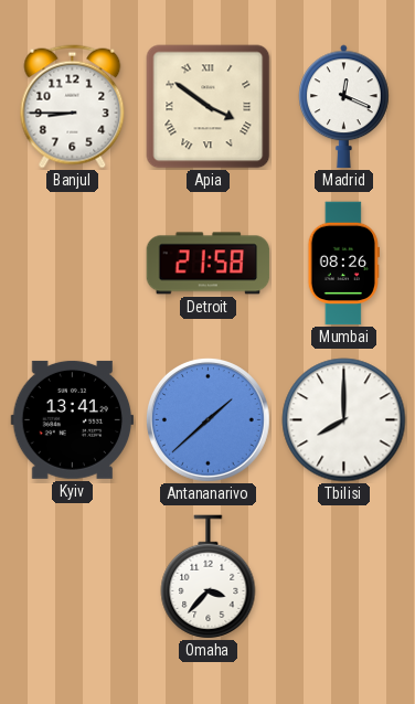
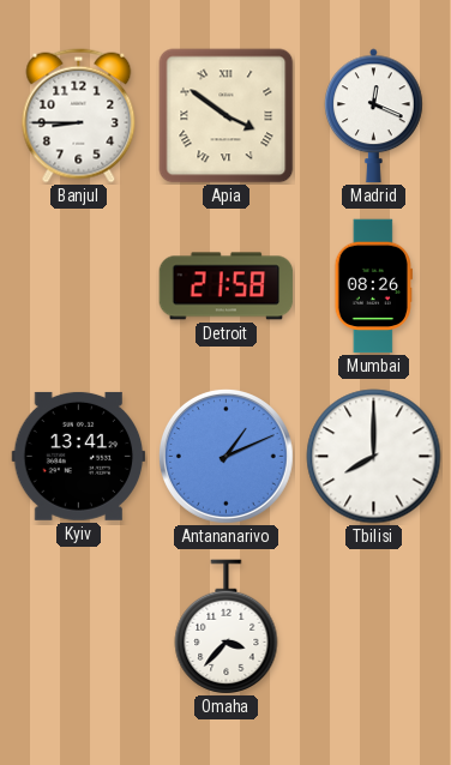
Antananarivo: 1:38 -> 1:11 (225, 456)
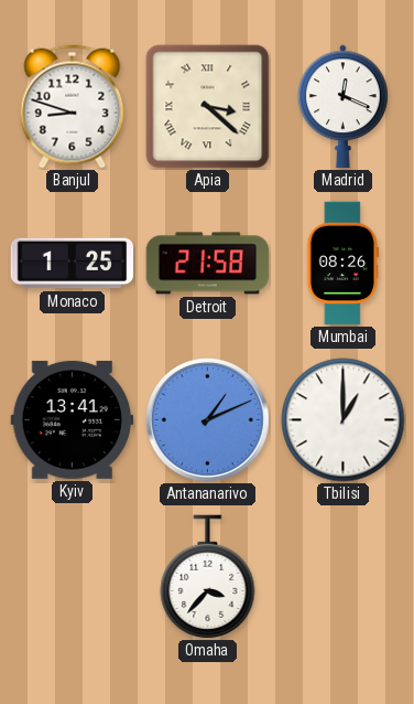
Banjul: 8:45 -> 8:48 (73, 107)
Apia: 3:51 -> 3:22 (208, 107)
Monaco: none -> 1:25 (73, 264)
Tbilisi: 8:00 -> 1:00 (344, 420)
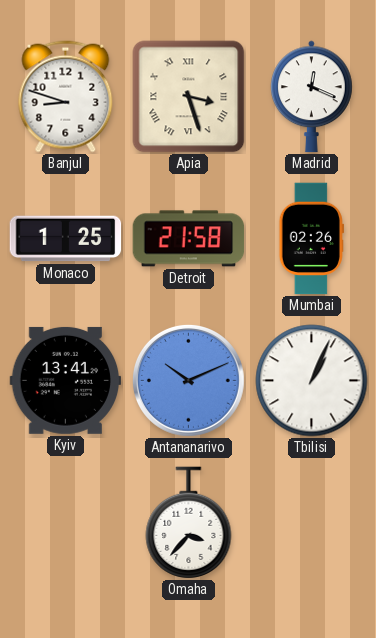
Apia: 3:22 -> 3:27 (189, 97)
Mumbai: 08:26 -> 02:26 (311, 239)
Antananarivo: 1:11 -> 10:11 (188, 380)
Tbilisi: 1:00 -> 1:04 (312, 381)
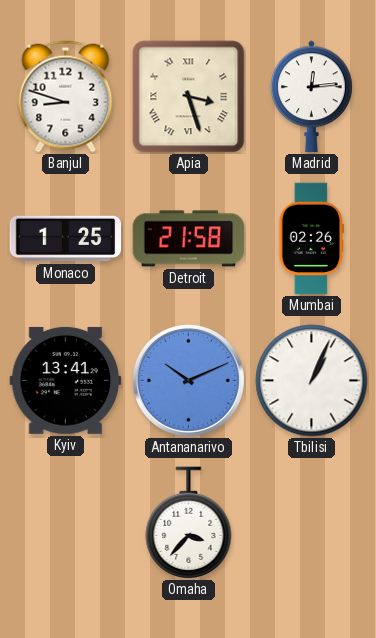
Madrid: 12:19 -> 12:14 (312, 97)
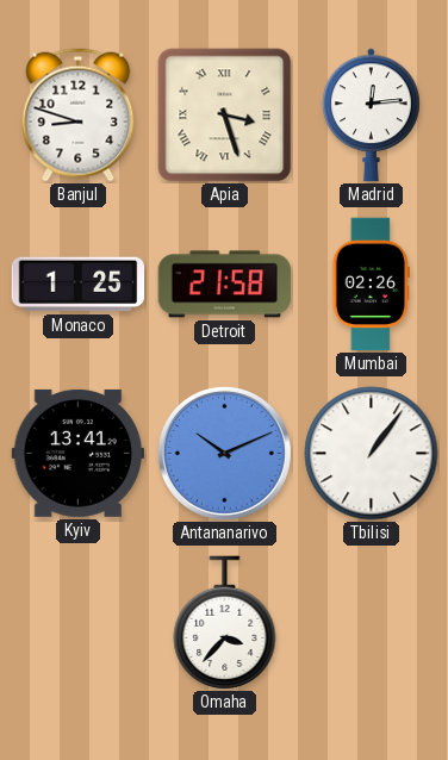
Tbilisi: 1:04 -> 1:06 (372, 454)
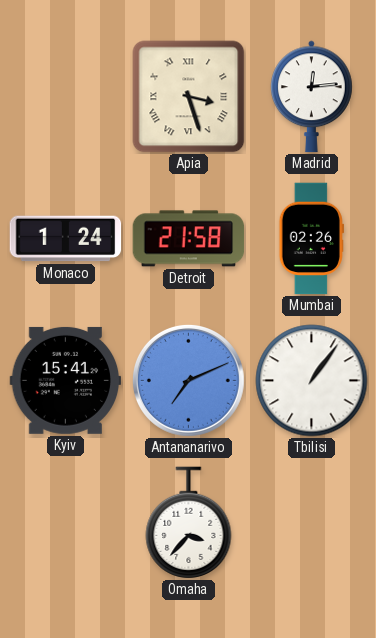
Banjul: 8:48 -> none (79, 116)
Monaco: 1:25 -> 1:24 (66, 239)
Kyiv: 13:41 -> 15:41 (66, 380)
Antananarivo: 10:11 -> 7:11 (188, 380)
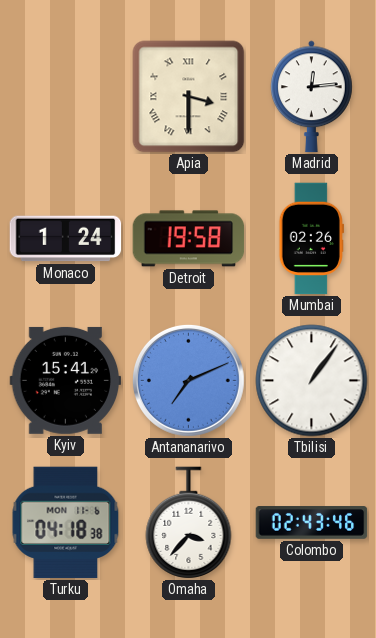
Apia: 3:27 -> 3:30 (189, 97)
Detroit: 21:58 -> 19:58 (189, 239)
Turku: none -> 04:18 (66, 523)
Colombo: none -> 02:43 (312, 523)
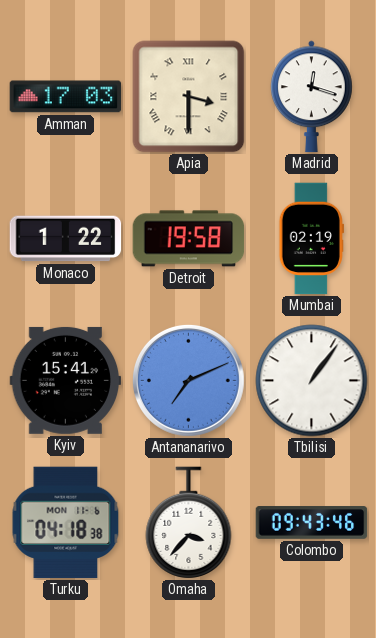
Amman: none -> 17:03 (66, 97)
Madrid: 12:14 -> 12:18 (312, 97)
Monaco: 1:24 -> 1:22 (66, 239)
Mumbai: 02:26 -> 02:19 (311, 239)
Colombo: 02:43 -> 09:43 (312, 523)
